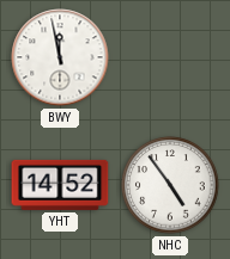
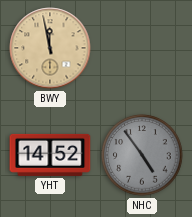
BWY dial: white -> champagne (50, 48)
NHC dial: white -> grey (142, 155)
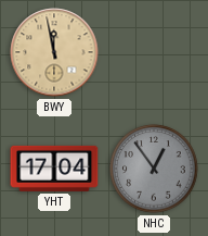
YHT: 14:52 -> 17:04 (54, 169)
NHC: 4:54 -> 12:54 (154, 169)
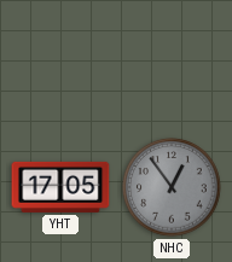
BWY: 11:58 -> none (54, 52)
YHT: 17:04 -> 17:05 (60, 187)
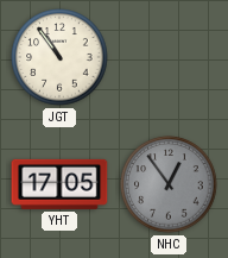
JGT: none -> 10:54 (59, 57)
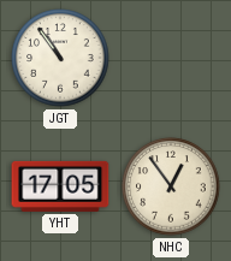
NHC dial: grey -> cream (171, 186)
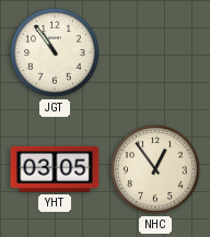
YHT: 17:05 -> 03:05 (55, 169)
